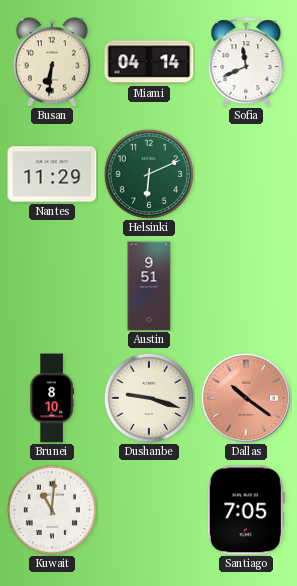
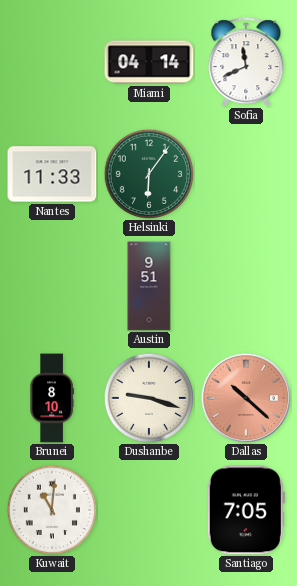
Busan: 6:31 -> none (52, 62)
Nantes: 11:29 -> 11:33 (52, 174)
Helsinki: 6:11 -> 6:06 (148, 173)
Dallas: 10:21 -> 10:22 (245, 397)
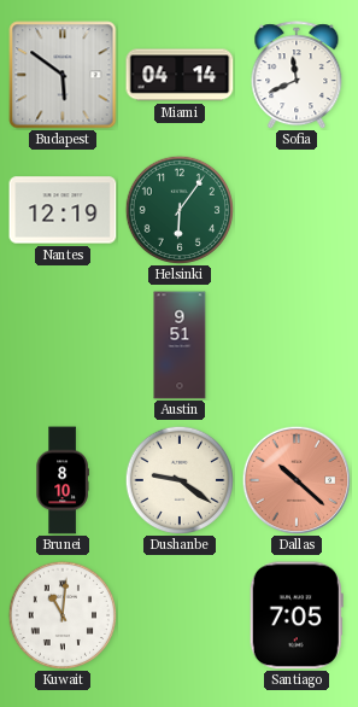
Budapest: none -> 5:51 (63, 75)
Nantes: 11:33 -> 12:19 (63, 210)
Dushanbe: 9:18 -> 9:21 (178, 479)
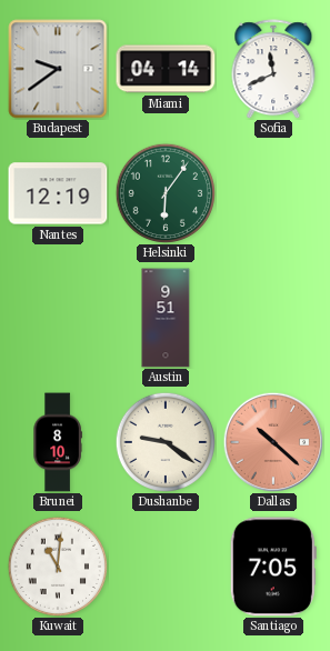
Budapest: 5:51 -> 9:39 (58, 69)
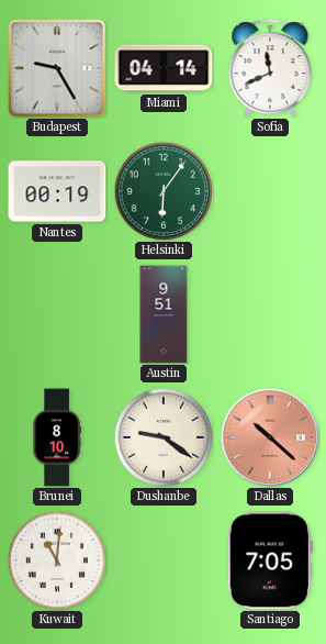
Budapest: 9:39 -> 9:25 (57, 68)
Nantes: 12:19 -> 00:19 (57, 191)
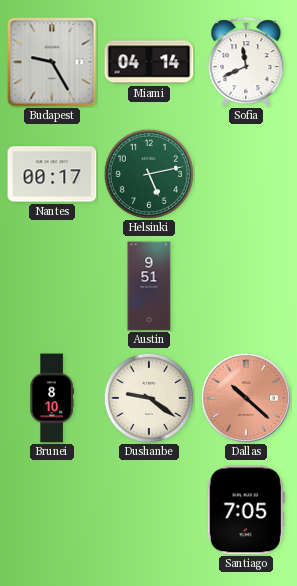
Nantes: 00:19 -> 00:17 (52, 174)
Helsinki: 6:06 -> 5:13 (148, 173)
Kuwait: 11:01 -> none (56, 559)
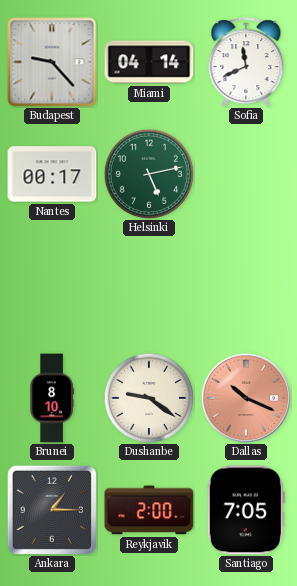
Budapest: 9:25 -> 9:23 (52, 62)
Austin: 9:51 -> none (149, 286)
Dallas: 10:22 -> 10:19 (245, 397)
Ankara: none -> 1:15 (52, 510)
Reykjavik: none -> 2:00 (149, 510)
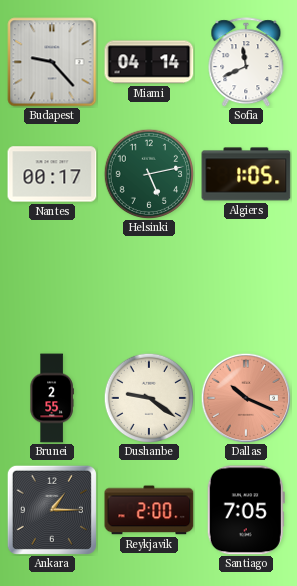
Algiers: none -> 1:05 (246, 174)
Brunei: 8:10 -> 2:55 (52, 398)
